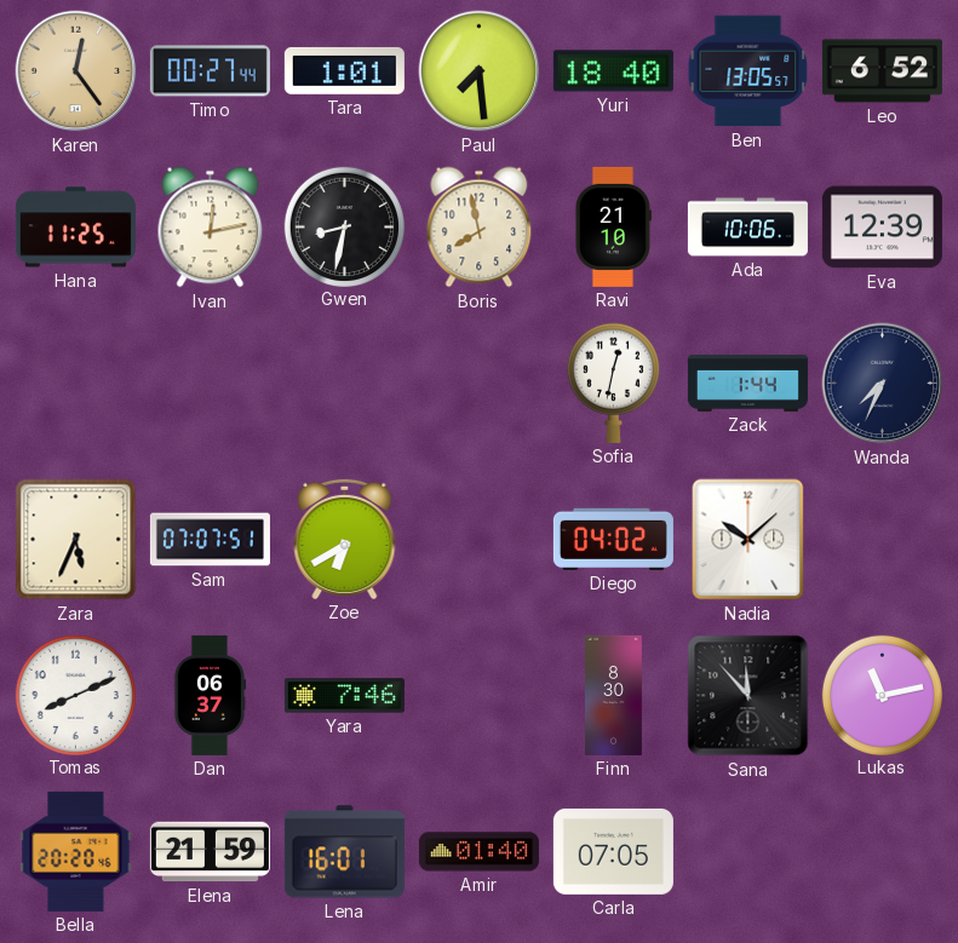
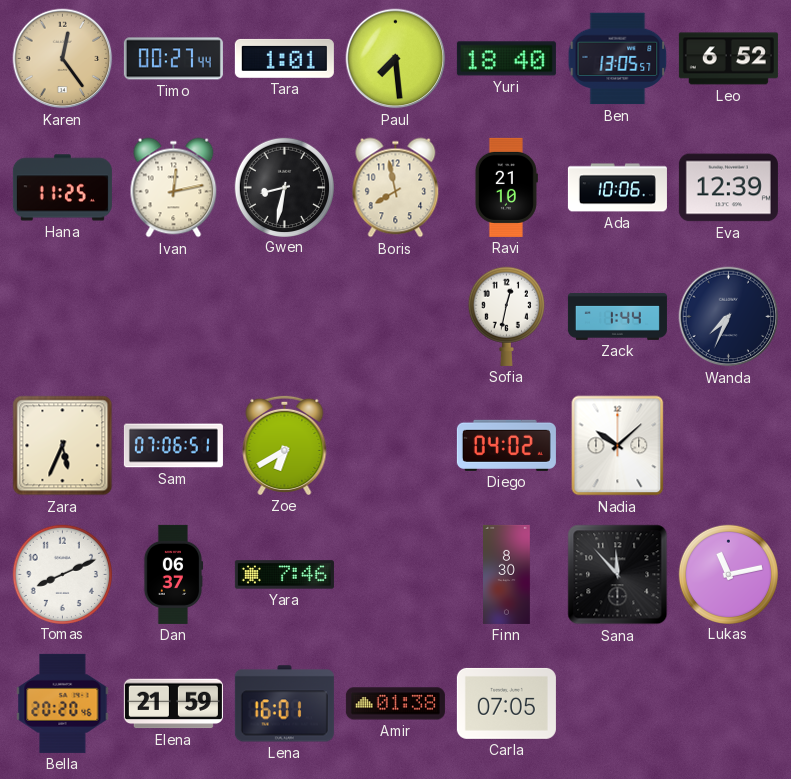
Sam: 07:07 -> 07:06 (173, 446)
Amir: 01:40 -> 01:38 (395, 704)
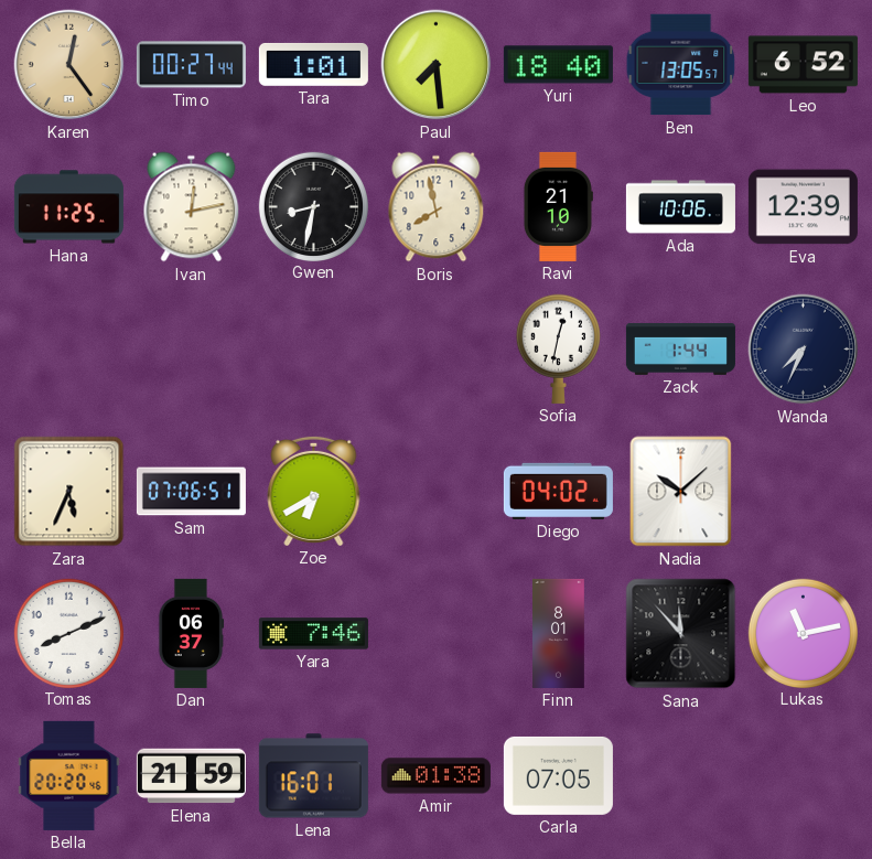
Finn: 8:30 -> 8:01 (559, 633)
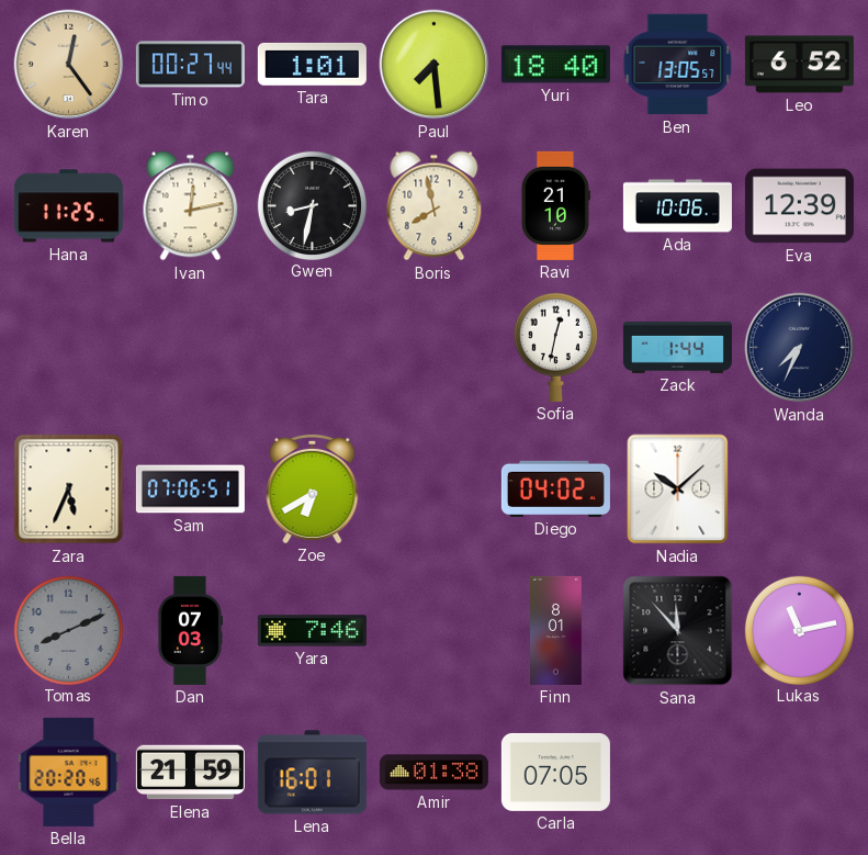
Tomas dial: white -> grey (68, 630)
Dan: 06:37 -> 07:03 (190, 630)
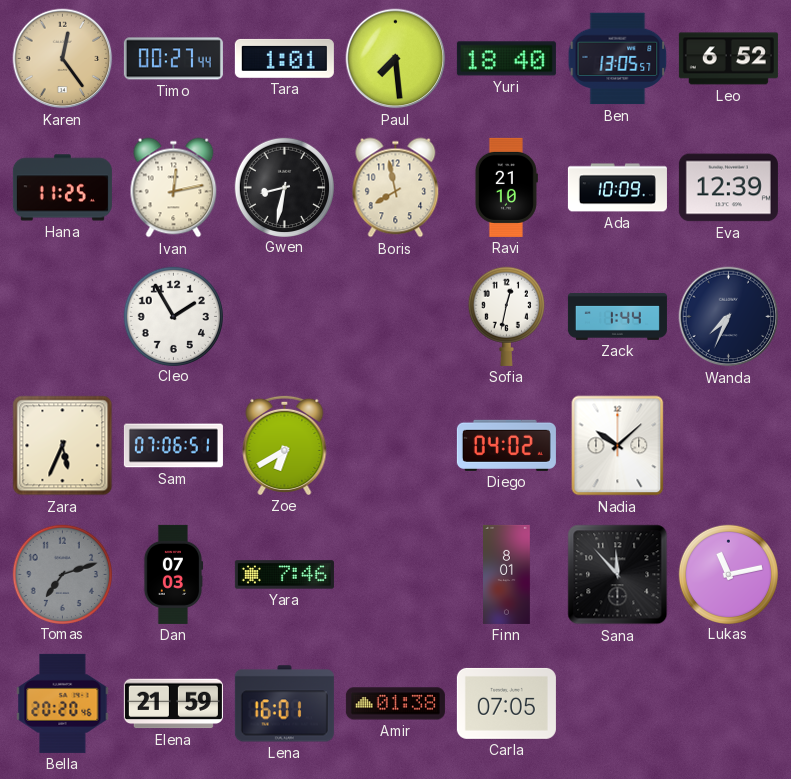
Ada: 10:06 -> 10:09 (617, 188)
Cleo: none -> 1:55 (173, 316)
Tomas: 8:11 -> 7:12 (62, 574)
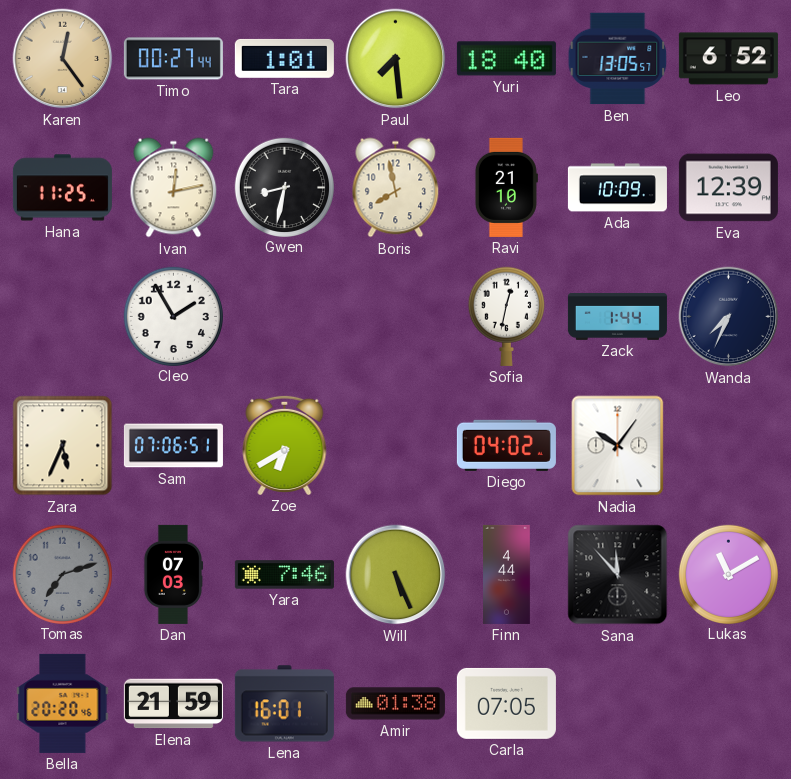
Nadia: 10:08 -> 10:06 (618, 446)
Will: none -> 5:26 (396, 575)
Finn: 8:01 -> 4:44 (507, 574)
Lukas: 11:13 -> 11:10 (728, 574)
